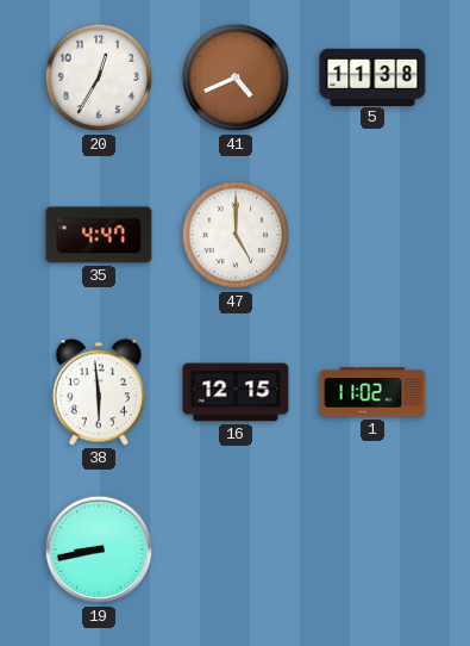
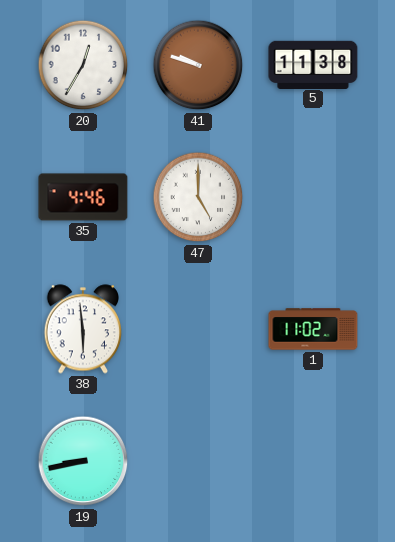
41: 4:41 -> 9:48 (198, 65)
35: 4:47 -> 4:46 (83, 197)
16: 12:15 -> none (236, 392)
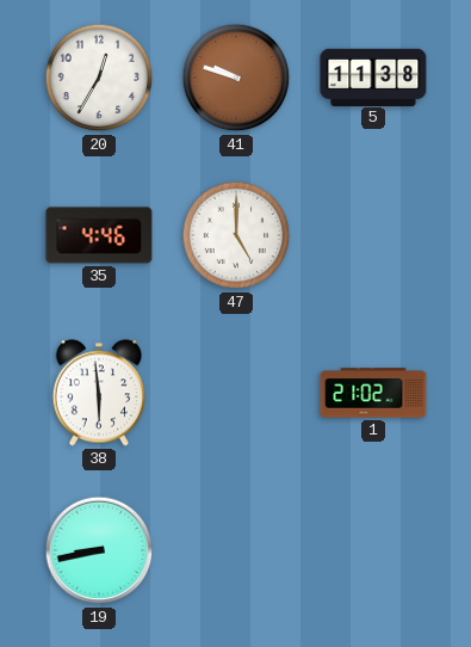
1: 11:02 -> 21:02 (373, 393)
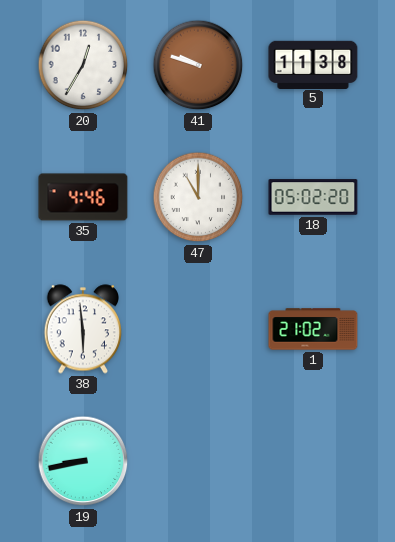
47: 5:00 -> 11:00 (198, 197)
18: none -> 05:02 (313, 197)
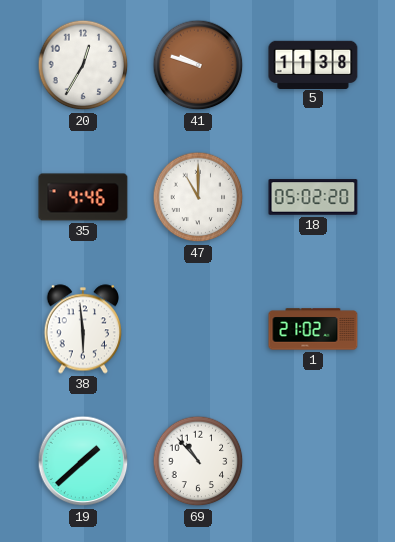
19: 8:43 -> 1:38 (83, 461)
69: none -> 10:53 (198, 461)
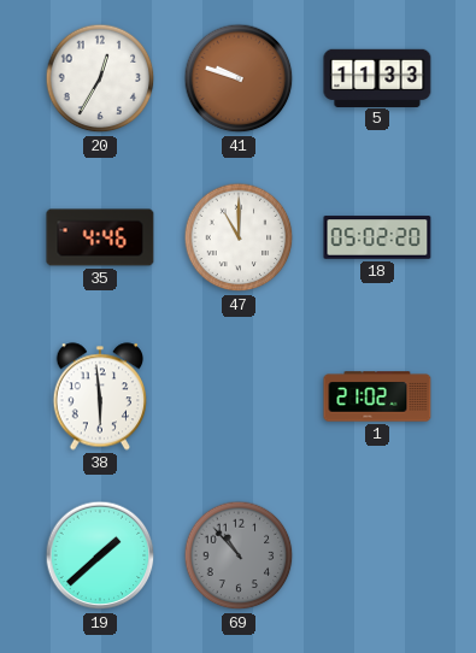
5: 11:38 -> 11:33 (377, 77)
69 dial: white -> grey (239, 555)
